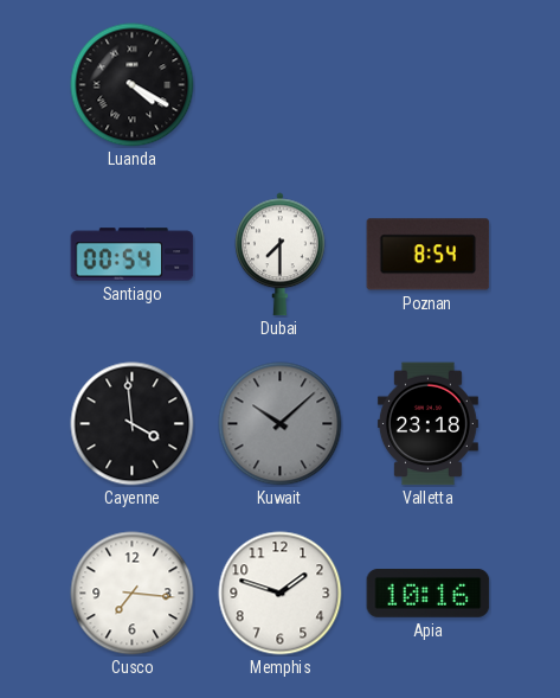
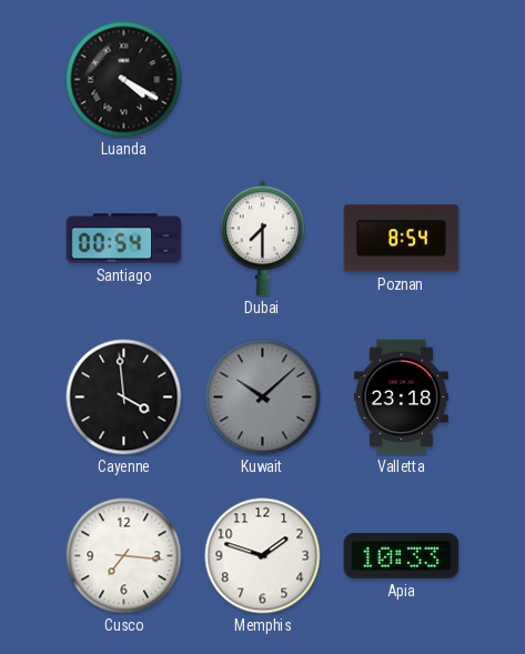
Apia: 10:16 -> 10:33 (402, 555)
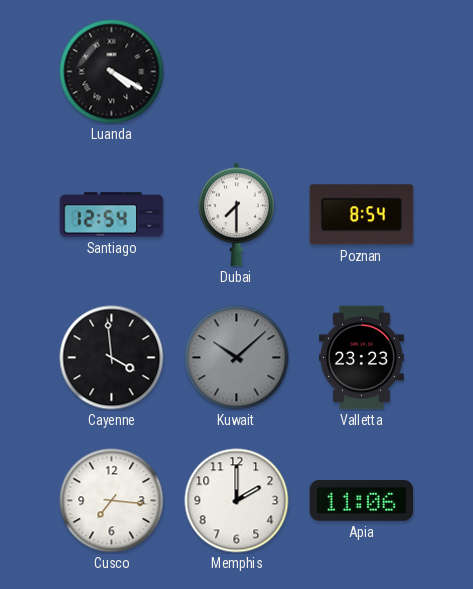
Santiago: 00:54 -> 12:54 (112, 215)
Valletta: 23:18 -> 23:23 (361, 358)
Memphis: 1:48 -> 2:00 (237, 501)
Apia: 10:33 -> 11:06 (362, 500)
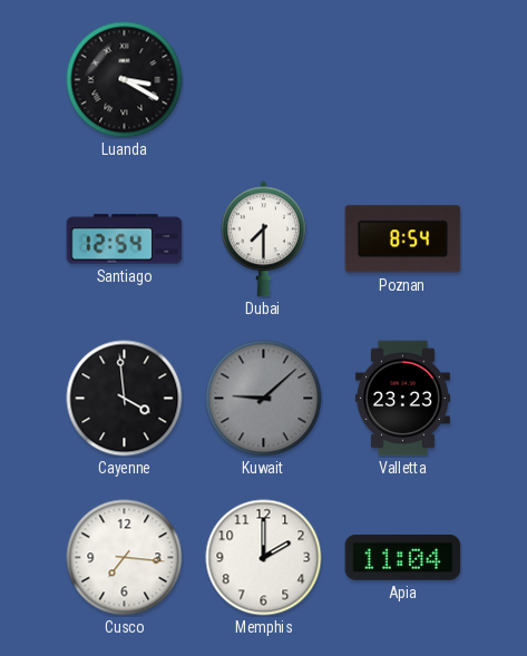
Luanda: 4:20 -> 3:20 (125, 80)
Kuwait: 10:08 -> 9:08 (264, 399)
Apia: 11:06 -> 11:04 (403, 557)
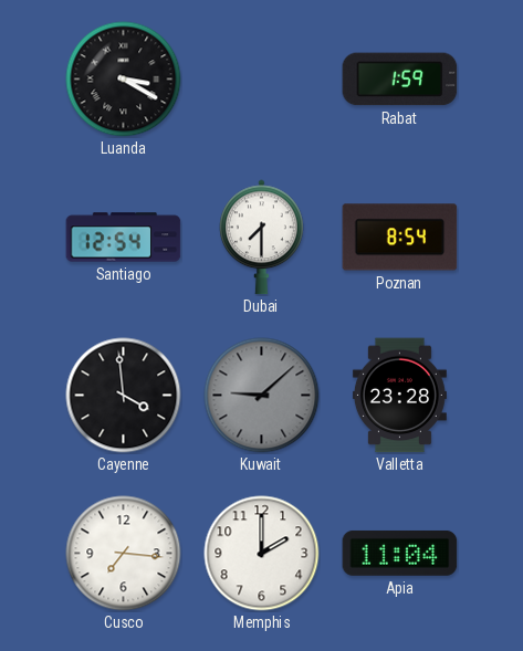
Rabat: none -> 1:59 (400, 80)
Valletta: 23:23 -> 23:28 (399, 396)
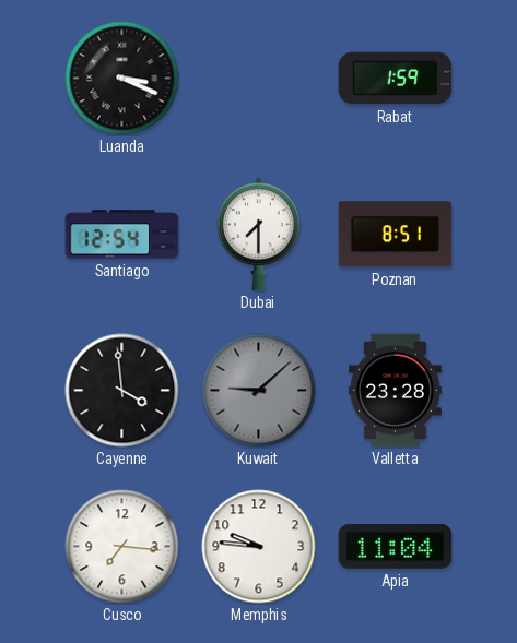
Luanda: 3:20 -> 3:19 (122, 79)
Poznan: 8:54 -> 8:51 (396, 235)
Memphis: 2:00 -> 9:46 (259, 547)
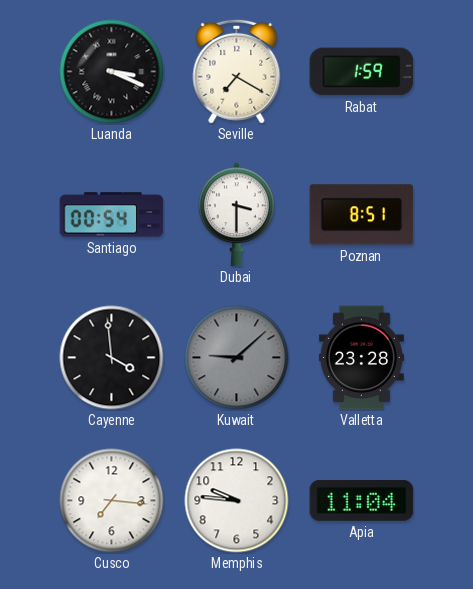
Seville: none -> 7:20 (237, 71)
Santiago: 12:54 -> 00:54 (112, 215)
Dubai: 7:30 -> 3:30 (237, 215)
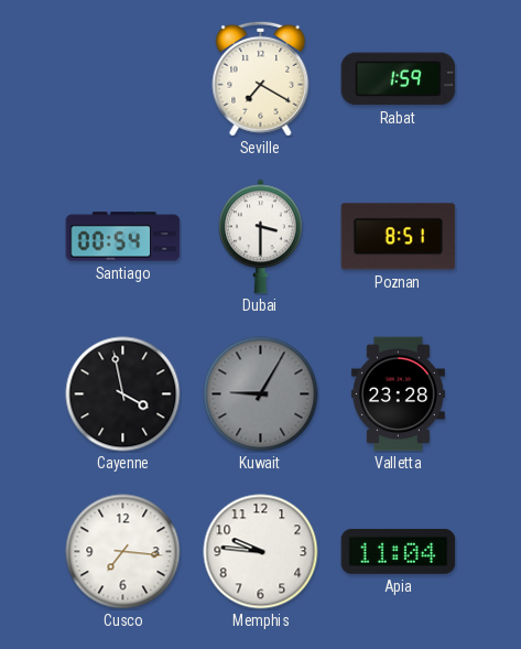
Luanda: 3:19 -> none (112, 72)
Cayenne: 3:59 -> 3:58 (123, 394)
Kuwait: 9:08 -> 9:05 (261, 394)
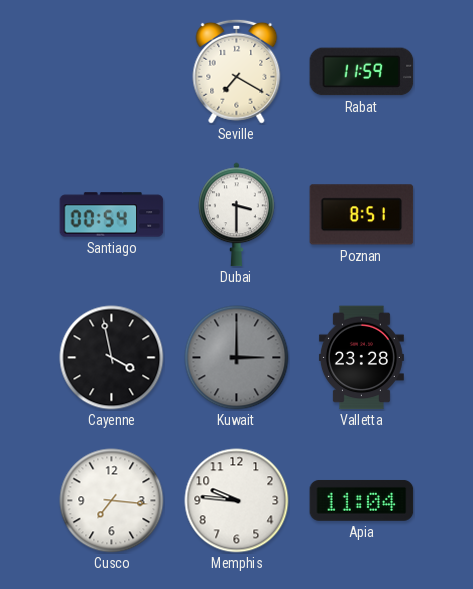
Rabat: 1:59 -> 11:59 (362, 72)
Kuwait: 9:05 -> 3:00 (237, 358)
